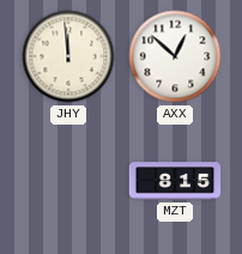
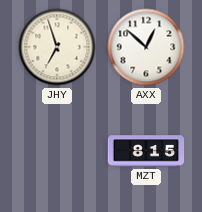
JHY: 11:59 -> 6:57 (57, 47)
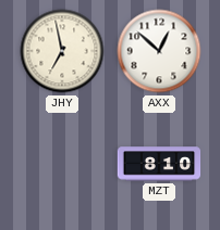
JHY: 6:57 -> 6:58 (62, 51)
MZT: 8:15 -> 8:10 (159, 164)
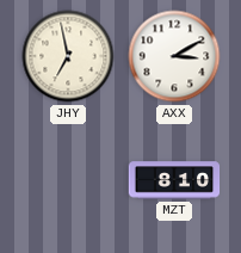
AXX: 12:52 -> 3:10 (174, 56)
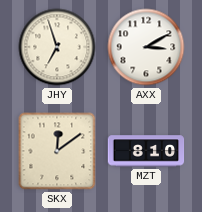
JHY: 6:58 -> 6:57 (57, 47)
SKX: none -> 12:09 (57, 151)
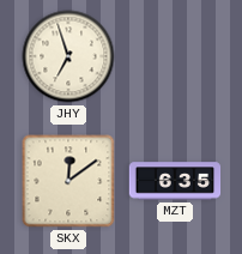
AXX: 3:10 -> none (146, 47)
MZT: 8:10 -> 6:35 (175, 181)
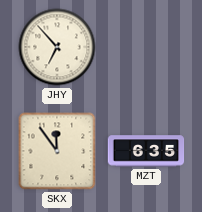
JHY: 6:57 -> 6:53 (57, 47)
SKX: 12:09 -> 11:54 (57, 151)
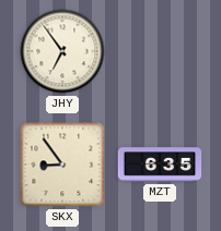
JHY: 6:53 -> 6:54 (62, 51)
SKX: 11:54 -> 8:54 (62, 165)
